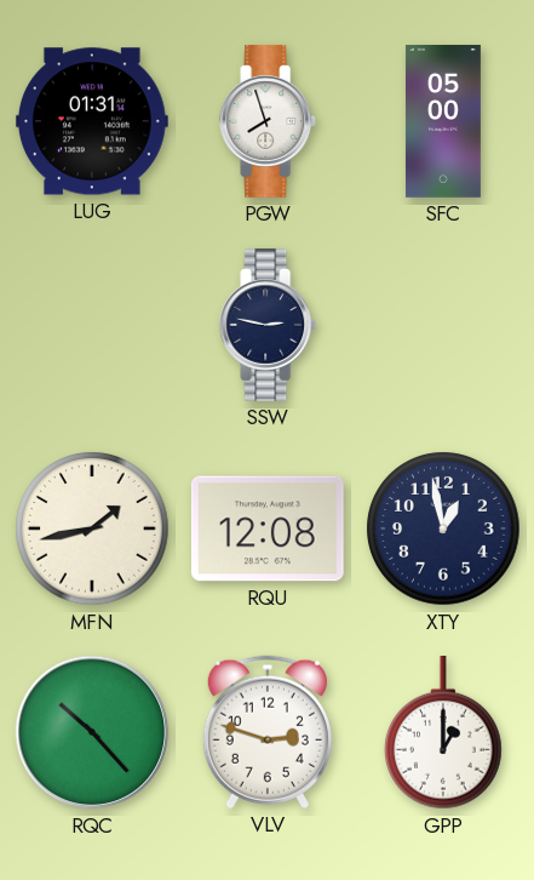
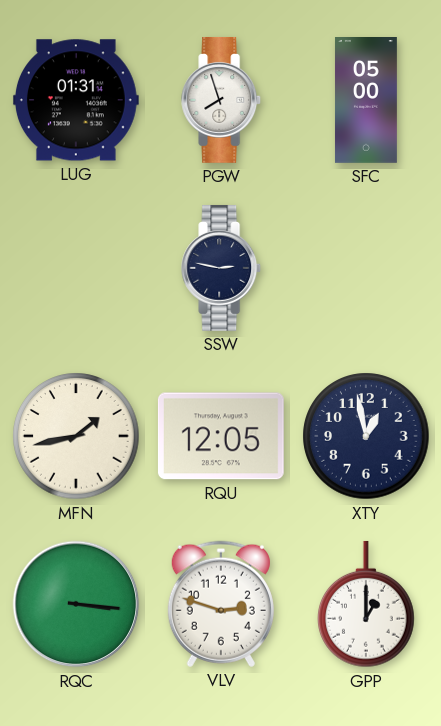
RQU: 12:08 -> 12:05 (221, 436)
RQC: 10:23 -> 3:16 (76, 604)
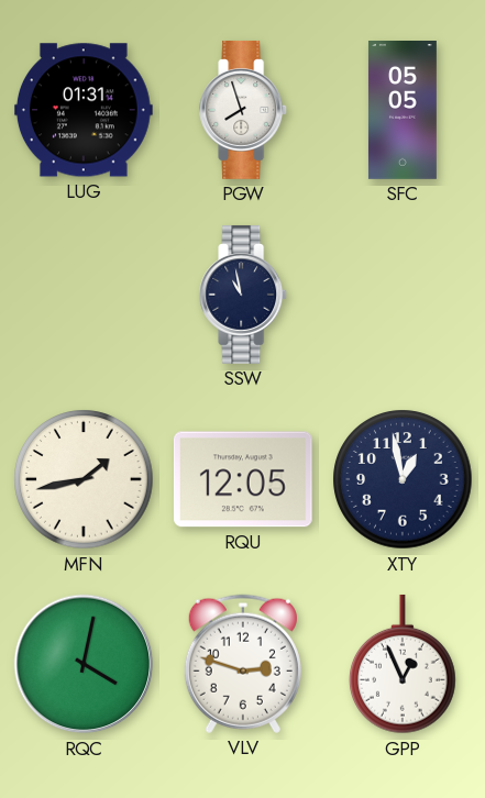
SFC: 05:00 -> 05:05 (403, 111)
SSW: 2:47 -> 10:58 (244, 295)
RQC: 3:16 -> 4:02 (84, 664)
GPP: 1:00 -> 12:56 (404, 664)
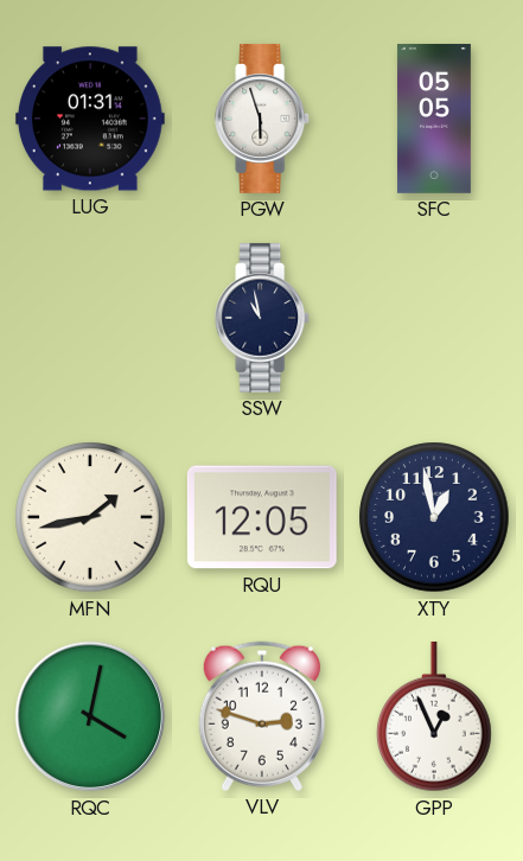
PGW: 7:57 -> 5:57 (263, 119)
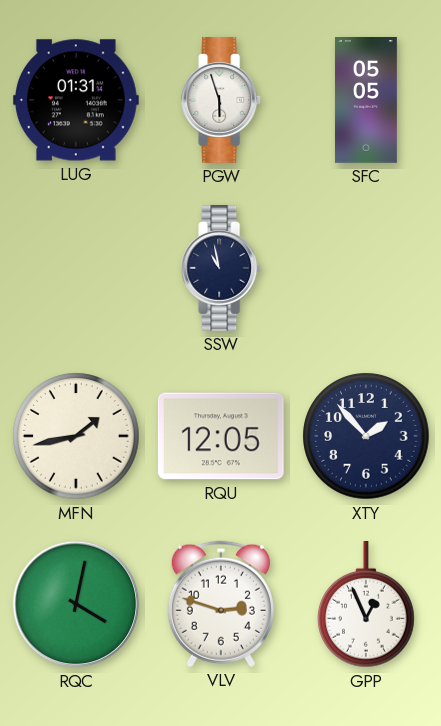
XTY: 12:58 -> 1:53 (366, 436)
